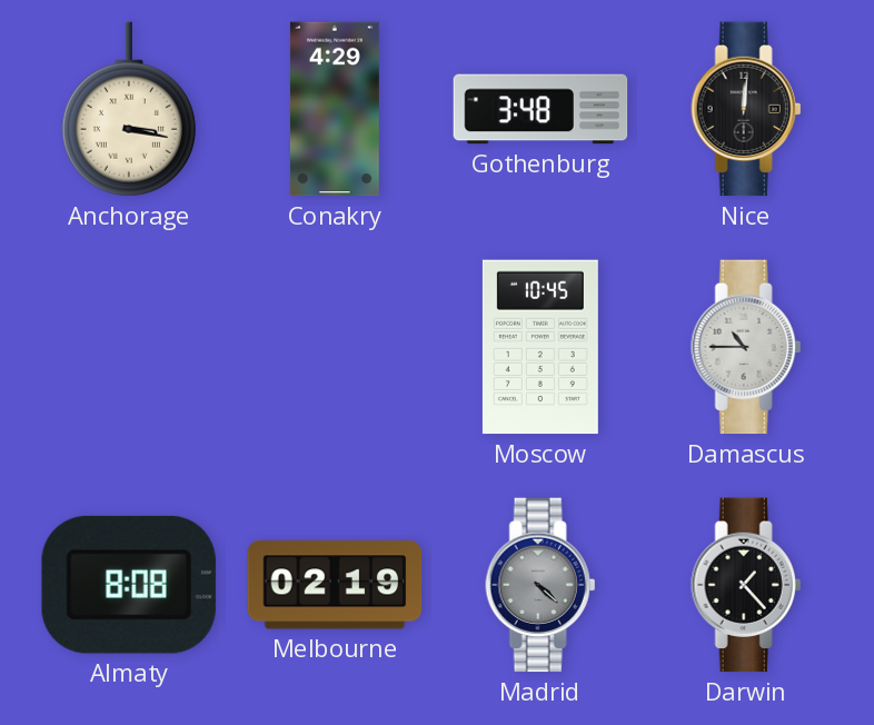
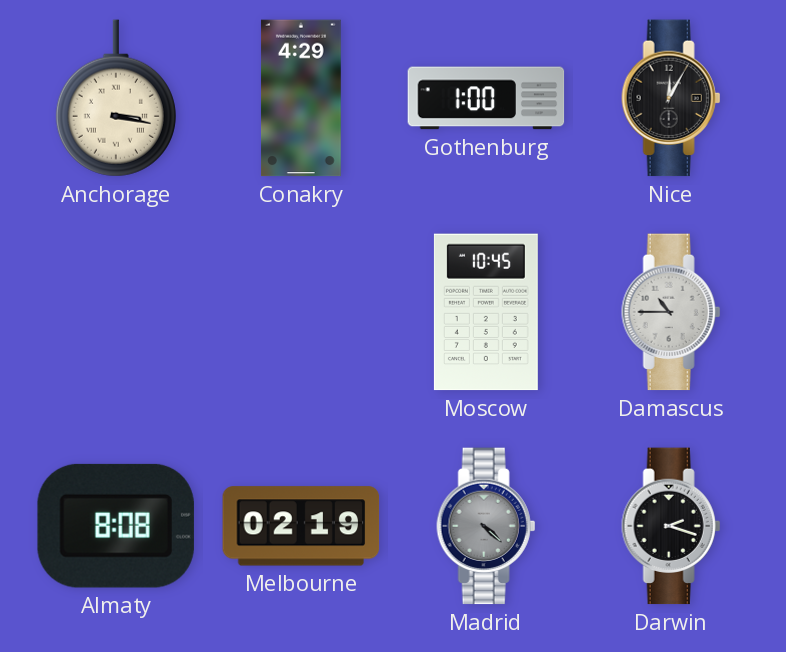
Gothenburg: 3:48 -> 1:00 (486, 98)
Nice: 12:01 -> 12:05 (671, 98)
Darwin: 1:23 -> 2:18 (671, 526)
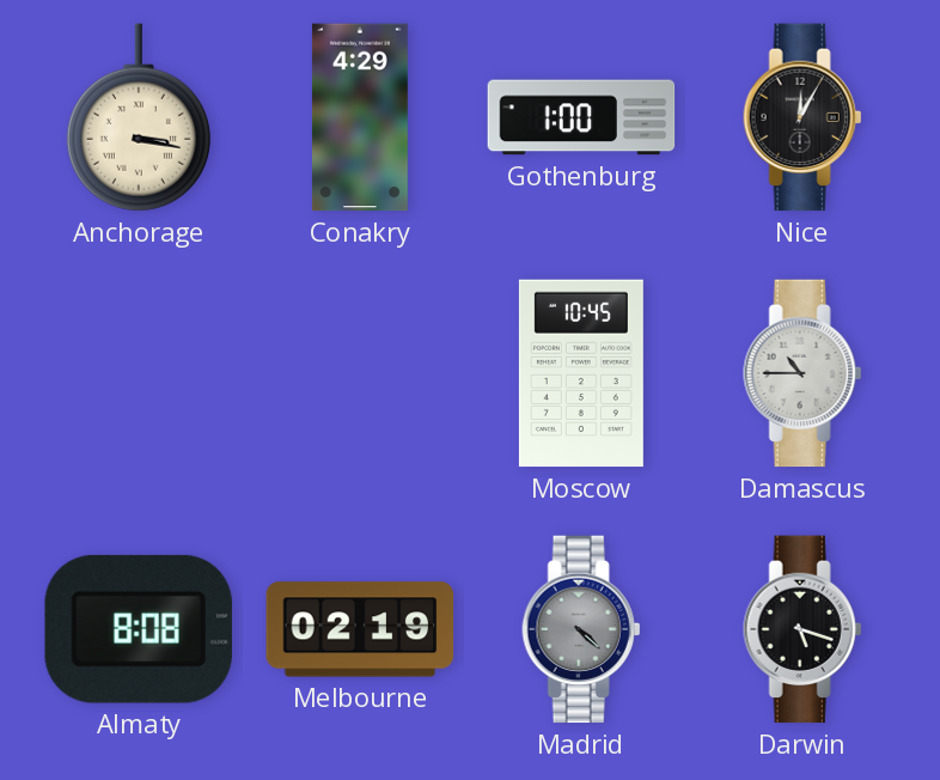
Darwin: 2:18 -> 5:18 (802, 629)
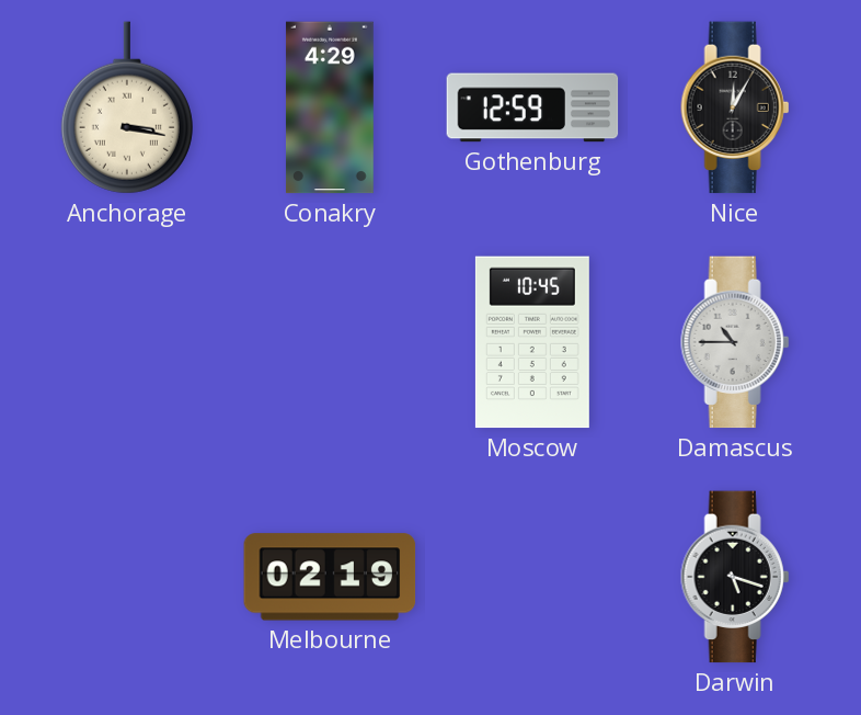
Gothenburg: 1:00 -> 12:59 (532, 107)
Almaty: 8:08 -> none (139, 629)
Madrid: 4:22 -> none (581, 629)
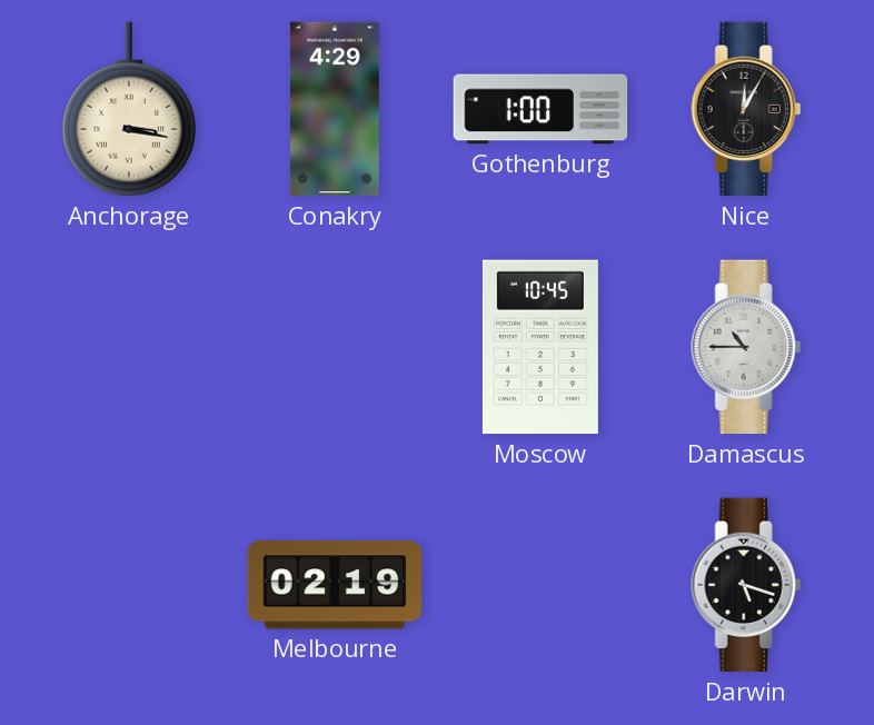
Gothenburg: 12:59 -> 1:00 (540, 109)
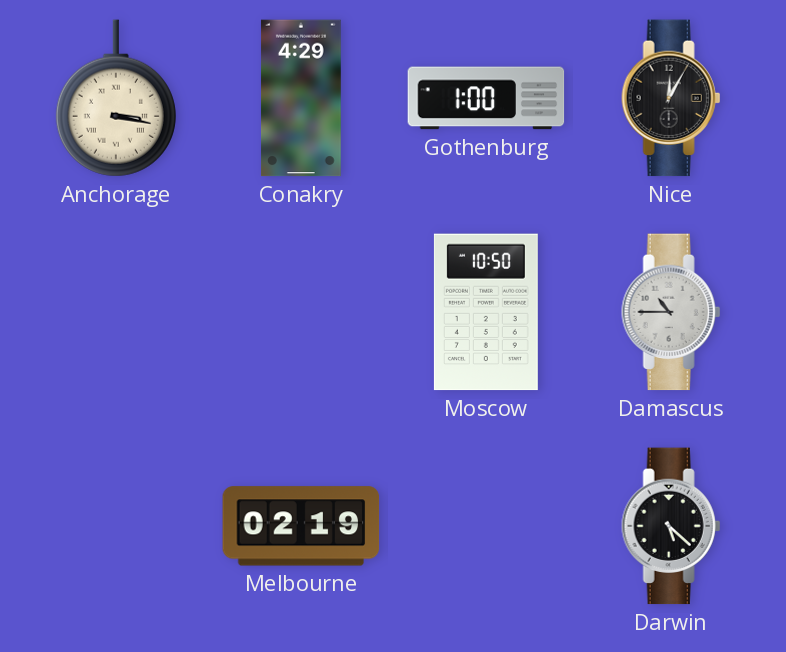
Moscow: 10:45 -> 10:50 (486, 312)
Darwin: 5:18 -> 5:22 (671, 526)
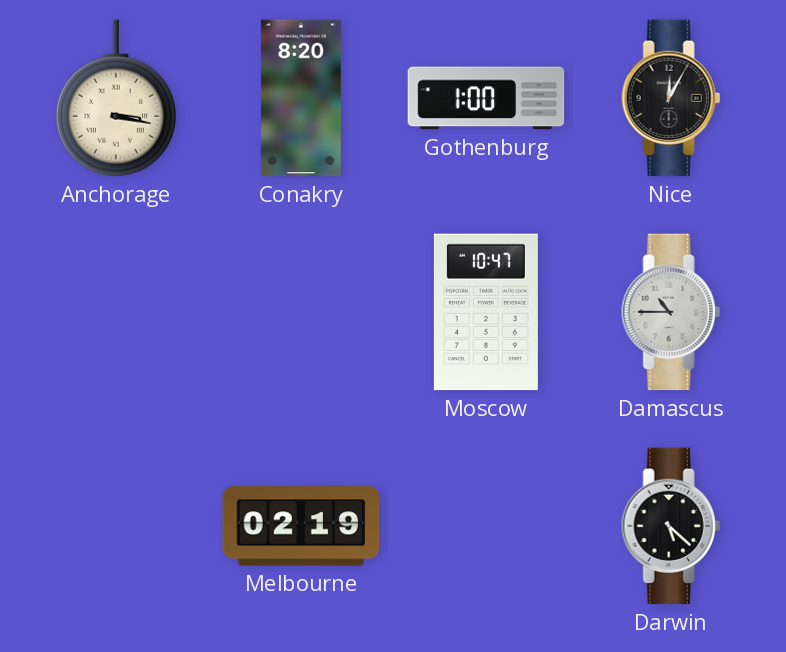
Conakry: 4:29 -> 8:20 (301, 98)
Moscow: 10:50 -> 10:47 (486, 312)
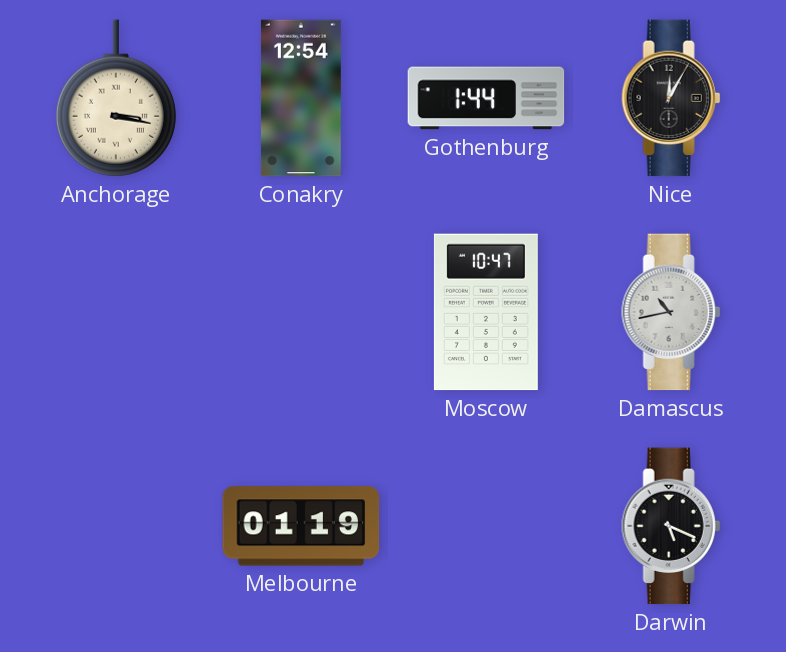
Conakry: 8:20 -> 12:54 (301, 98)
Gothenburg: 1:00 -> 1:44 (486, 98)
Damascus: 10:45 -> 10:43 (671, 312)
Melbourne: 02:19 -> 01:19 (301, 526)
Darwin: 5:22 -> 5:19 (671, 526)
